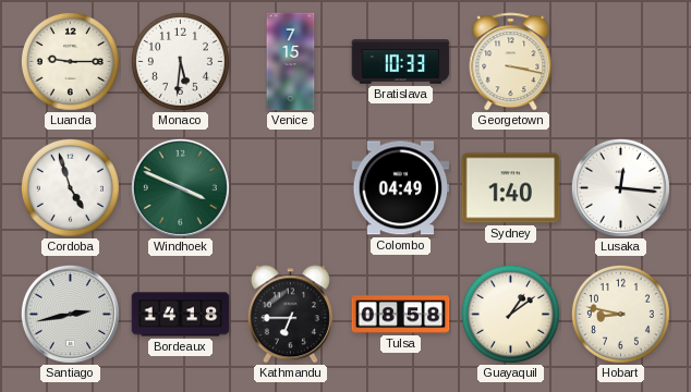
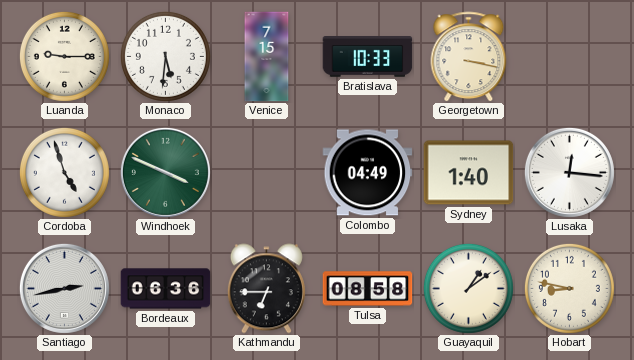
Bordeaux: 14:18 -> 06:36 (166, 289)
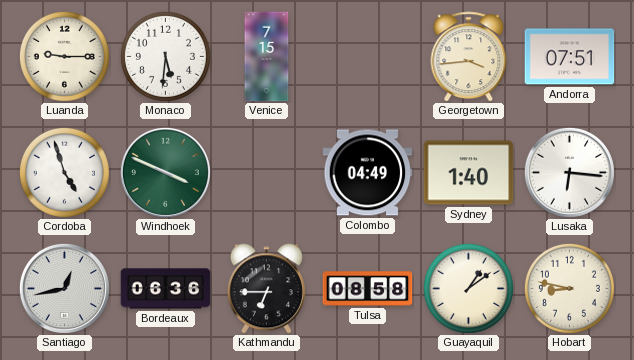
Bratislava: 10:33 -> none (368, 57)
Georgetown: 3:17 -> 3:44 (469, 57)
Andorra: none -> 07:51 (570, 57)
Lusaka: 12:16 -> 6:16 (569, 172)
Santiago: 2:43 -> 12:43 (64, 288)
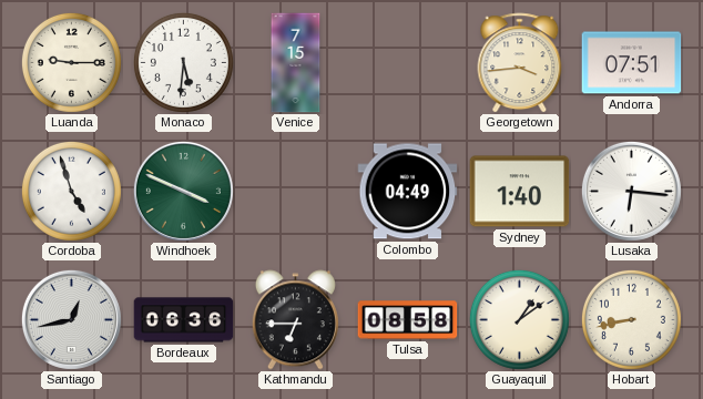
Hobart: 8:47 -> 8:43 (631, 319)
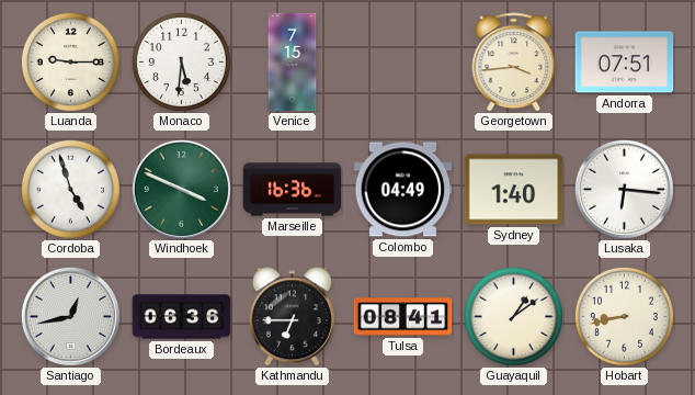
Marseille: none -> 16:36 (293, 190)
Tulsa: 08:58 -> 08:41 (403, 317)
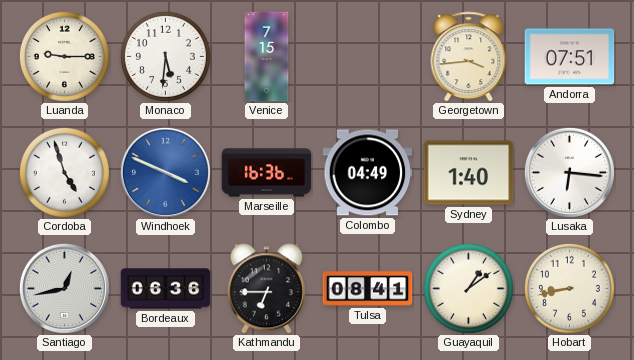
Windhoek dial: green -> blue (165, 172)
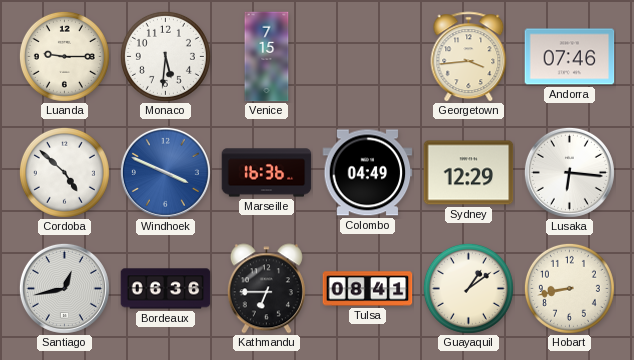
Andorra: 07:51 -> 07:46 (570, 57)
Cordoba: 4:57 -> 4:52 (64, 172)
Sydney: 1:40 -> 12:29 (469, 173)
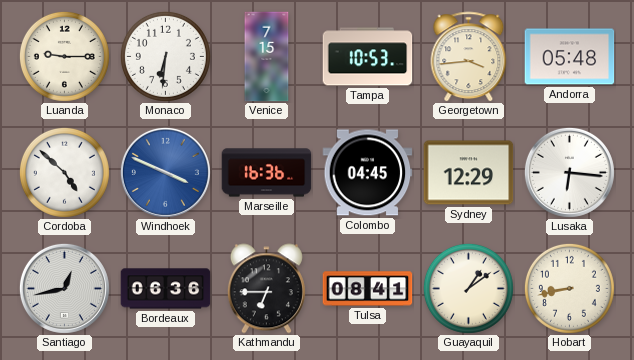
Monaco: 5:31 -> 6:31 (165, 56)
Tampa: none -> 10:53 (368, 57)
Andorra: 07:46 -> 05:48 (570, 57)
Colombo: 04:49 -> 04:45 (368, 173)
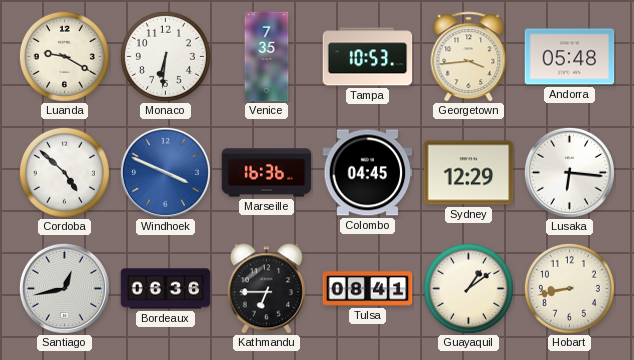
Luanda: 9:15 -> 9:20 (64, 56)
Venice: 7:15 -> 7:35 (267, 57)
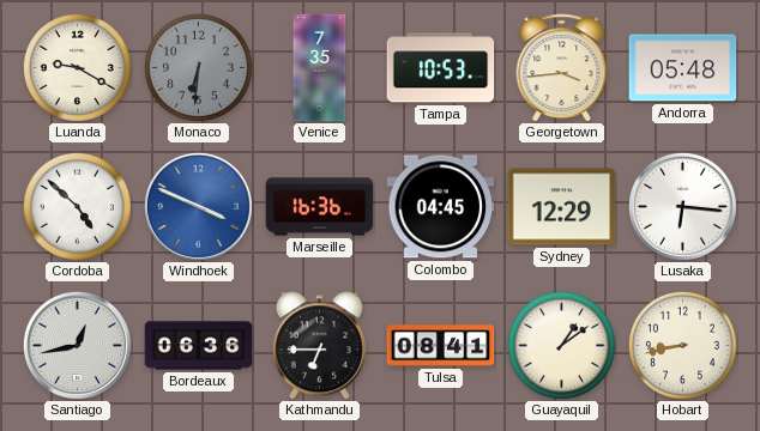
Monaco dial: white -> grey (198, 67)
